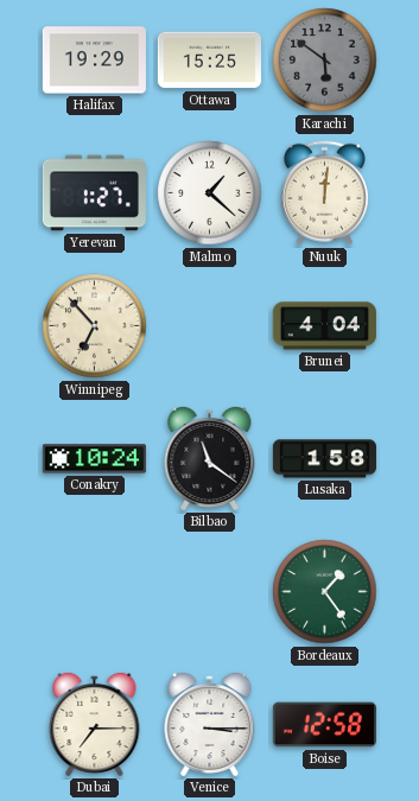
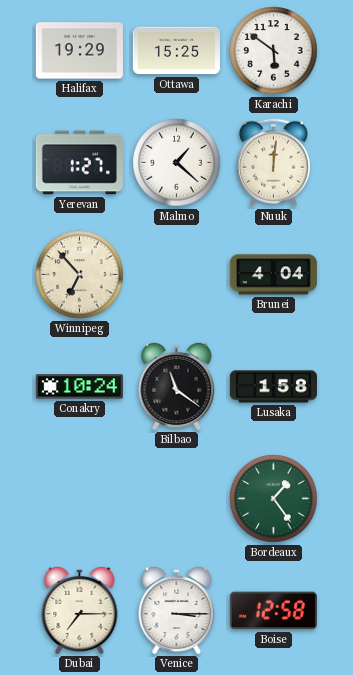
Karachi dial: grey -> white (274, 51)
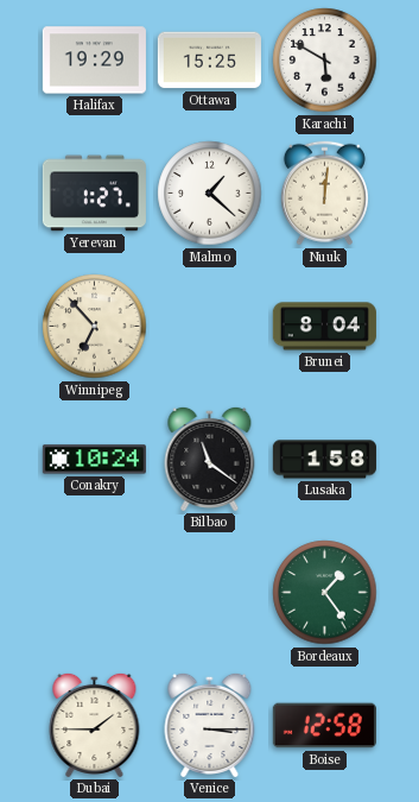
Karachi: 5:51 -> 5:50 (325, 61)
Brunei: 4:04 -> 8:04 (324, 327)
Dubai: 7:15 -> 1:45 (95, 725)
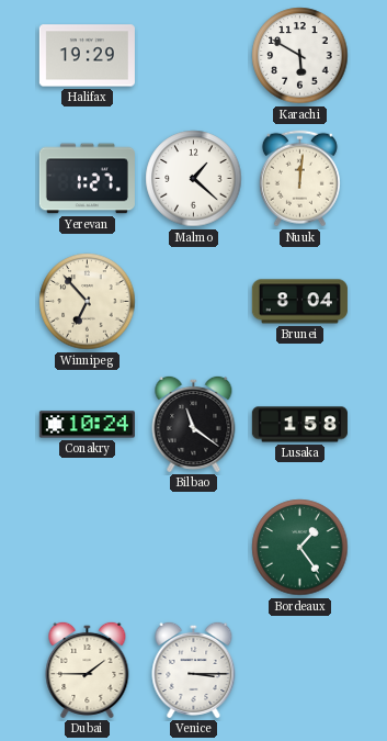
Ottawa: 15:25 -> none (209, 61)
Boise: 12:58 -> none (324, 726)
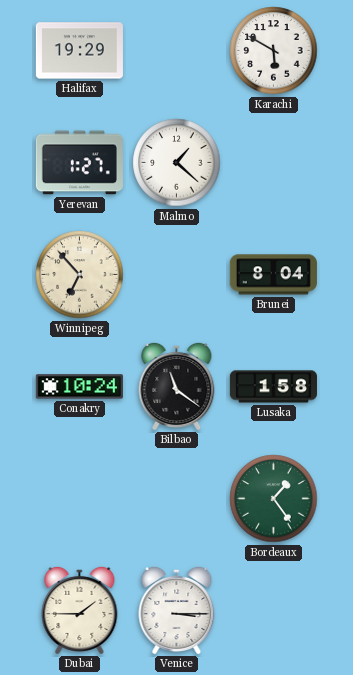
Nuuk: 12:01 -> none (299, 179)
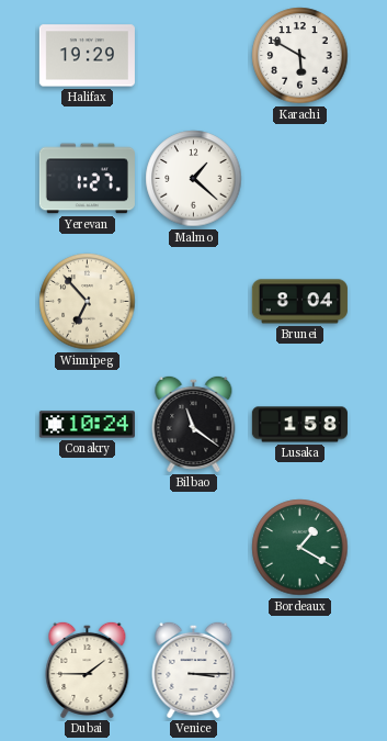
Bordeaux: 1:24 -> 1:20 (300, 548)
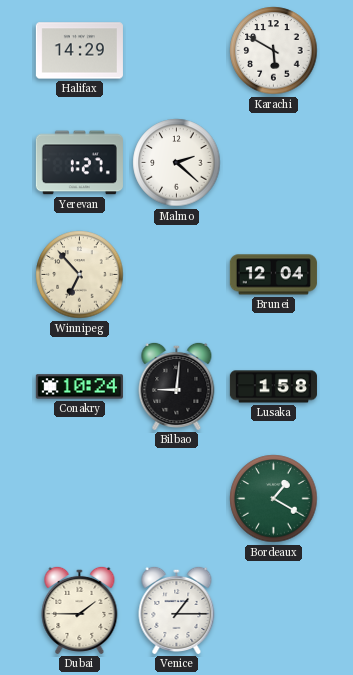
Halifax: 19:29 -> 14:29 (79, 51)
Malmo: 1:22 -> 2:22 (177, 163)
Brunei: 8:04 -> 12:04 (273, 275)
Bilbao: 11:21 -> 9:01 (177, 386)
Venice: 3:15 -> 1:15 (177, 610)
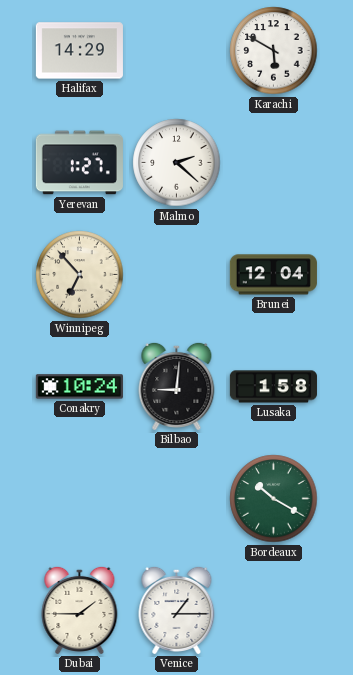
Bordeaux: 1:20 -> 10:20 (274, 499)
